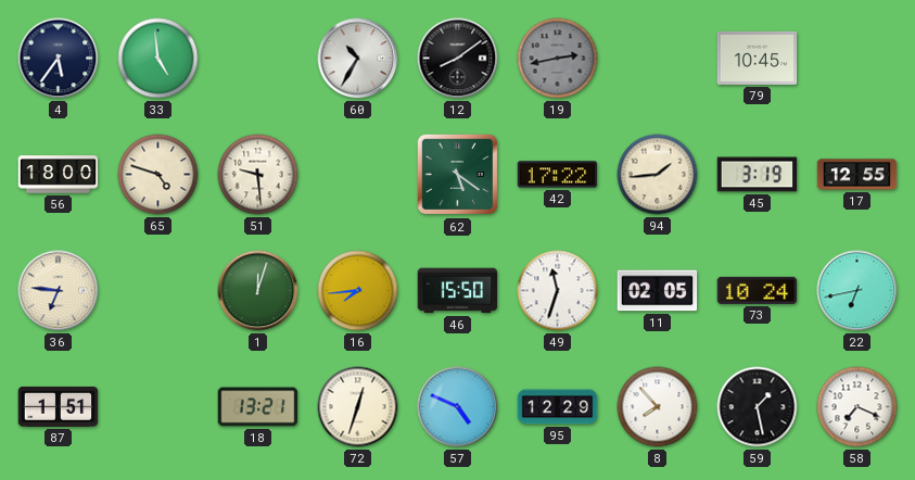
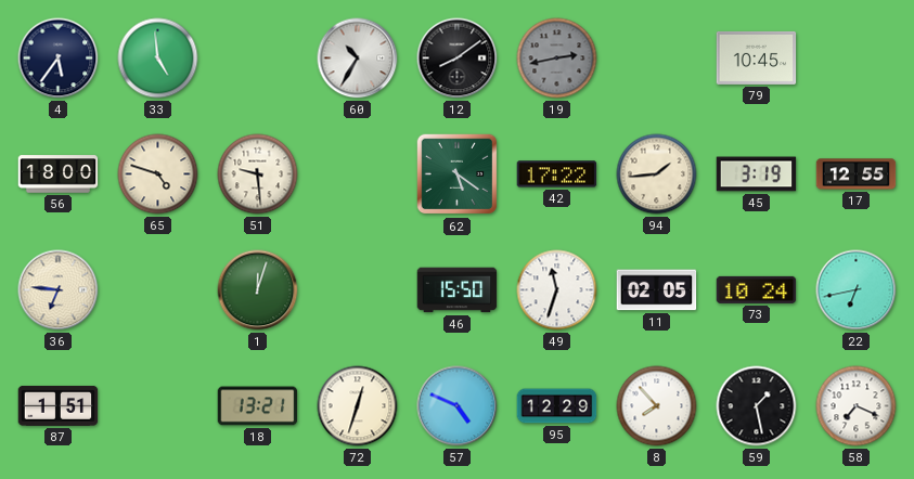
16: 7:44 -> none (358, 291)
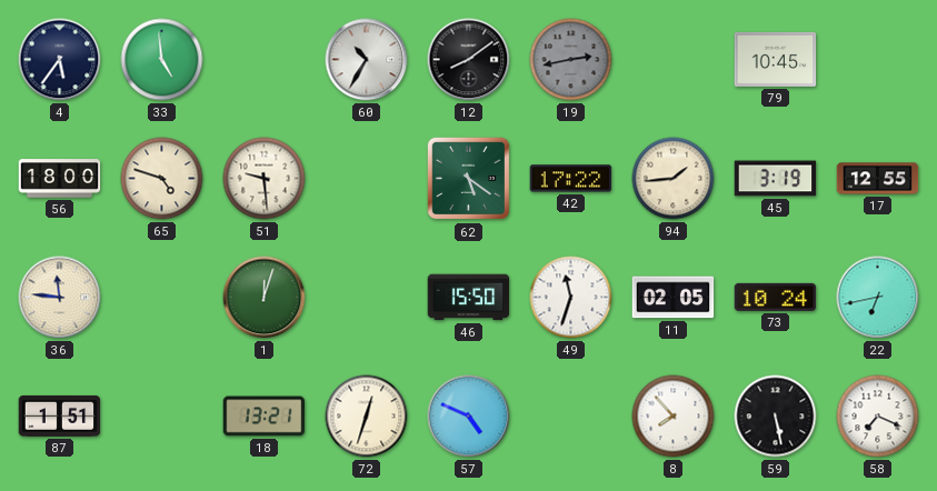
36: 6:46 -> 11:46 (60, 298)
95: 12:29 -> none (557, 406)
59: 1:28 -> 5:28 (776, 417)
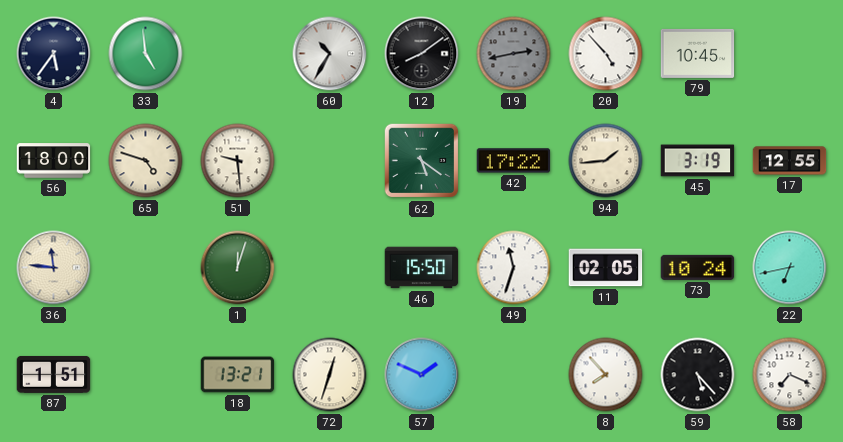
20: none -> 4:53 (606, 54)
57: 4:49 -> 1:49 (422, 375)
59: 5:28 -> 5:23 (698, 375)
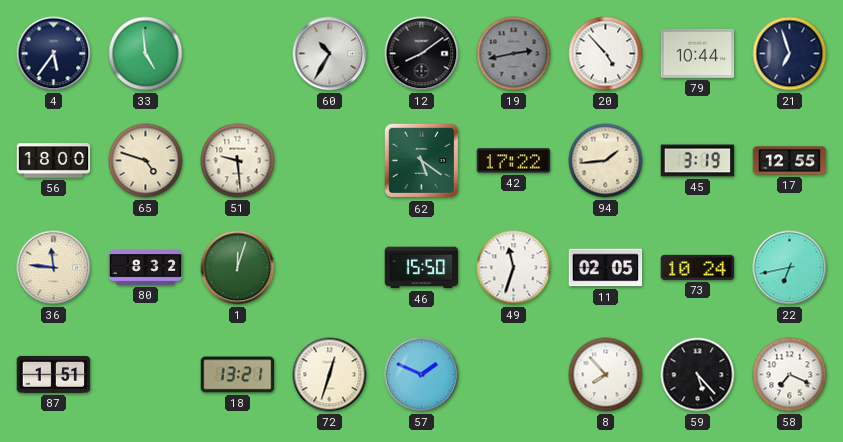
79: 10:45 -> 10:44 (698, 53)
21: none -> 6:57 (790, 54)
80: none -> 8:32 (146, 268)
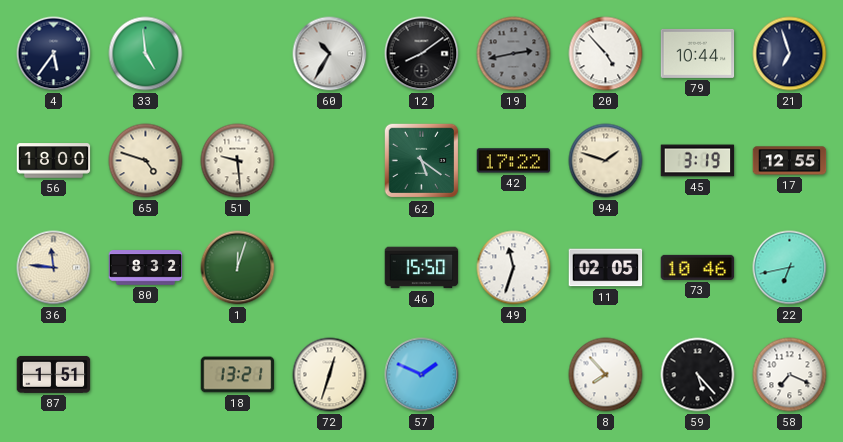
94: 1:44 -> 1:48 (606, 161)
73: 10:24 -> 10:46 (698, 267)
